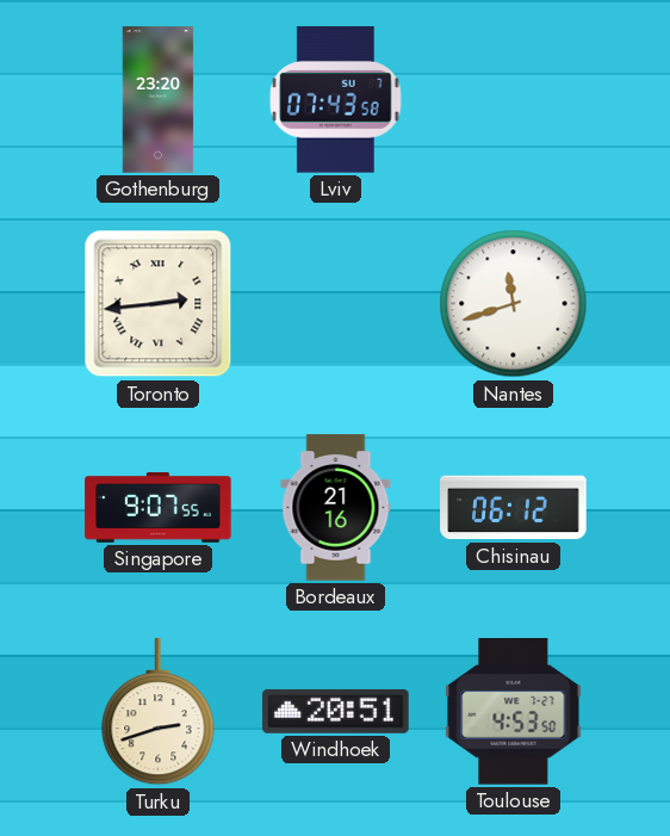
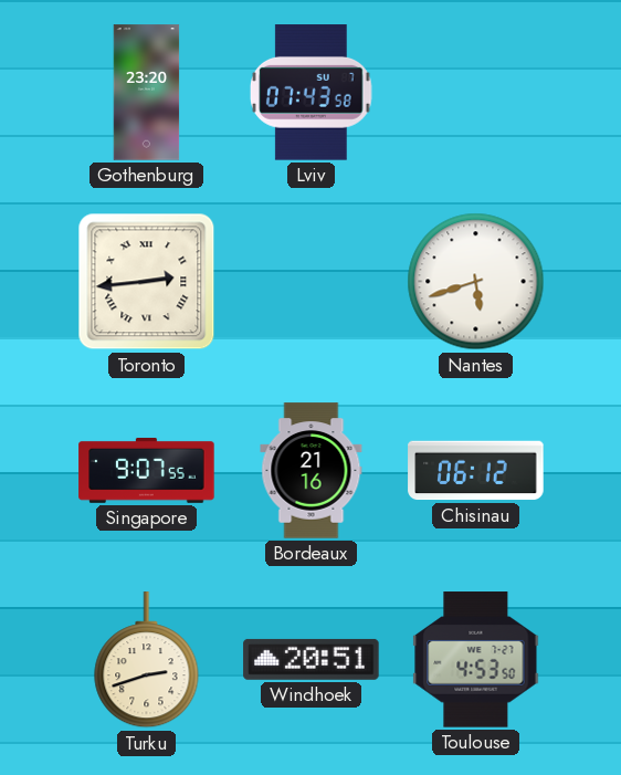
Nantes: 11:42 -> 5:42 (476, 282)
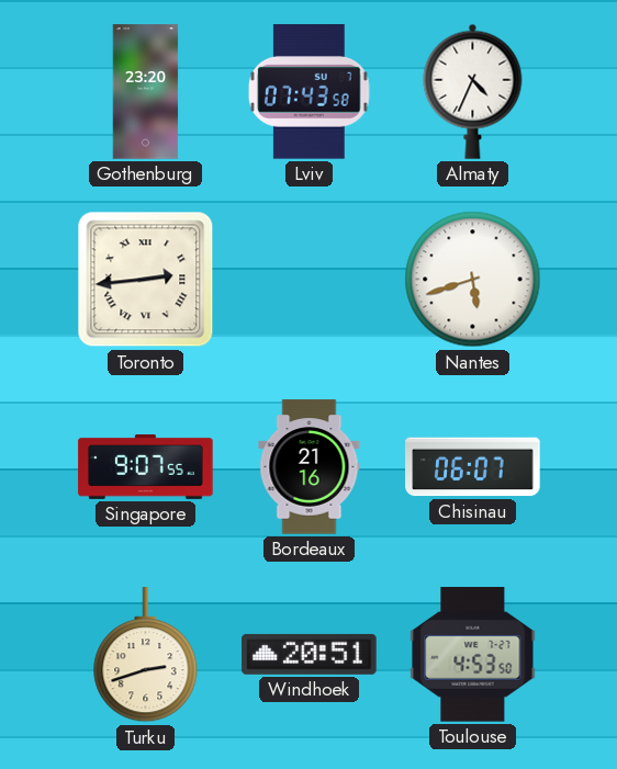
Almaty: none -> 4:34 (473, 91)
Chisinau: 06:12 -> 06:07 (473, 467)
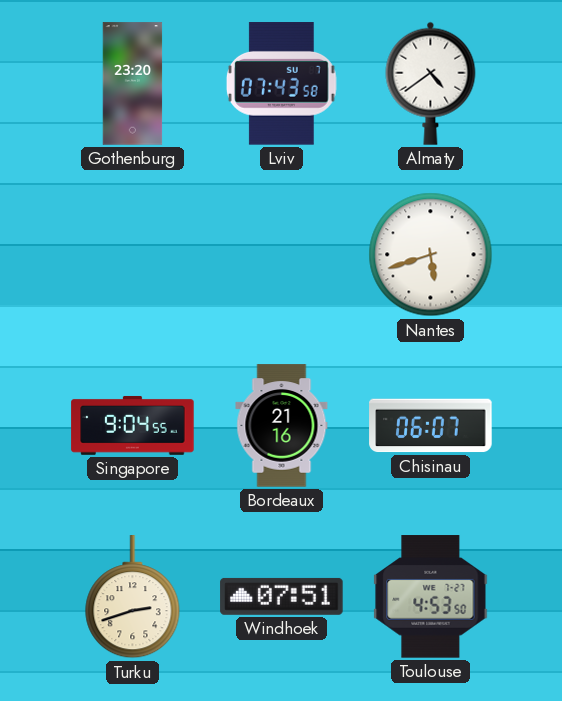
Almaty: 4:34 -> 4:39 (431, 83)
Toronto: 2:44 -> none (146, 280)
Singapore: 9:07 -> 9:04 (133, 425)
Windhoek: 20:51 -> 07:51 (282, 596)
